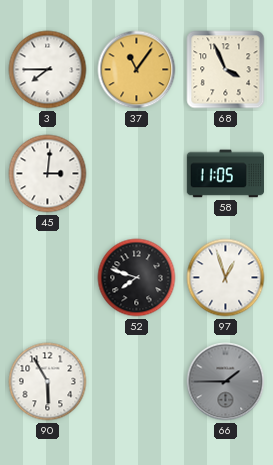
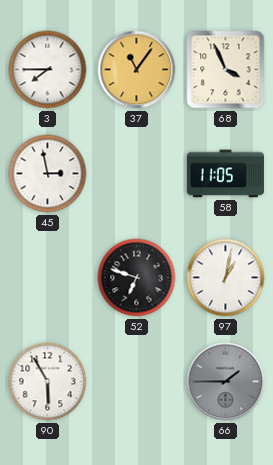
45: 3:01 -> 2:58 (48, 174)
52: 7:48 -> 6:48 (137, 278)
97: 12:57 -> 1:02 (226, 278)
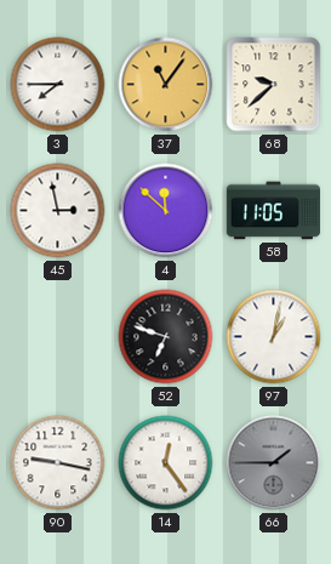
68: 3:56 -> 9:38 (274, 85)
4: none -> 11:52 (166, 211)
90: 5:55 -> 9:17 (58, 463)
14: none -> 12:24 (166, 463)
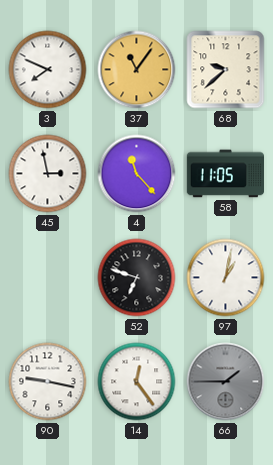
3: 7:45 -> 7:49 (48, 70)
4: 11:52 -> 11:23 (137, 174)
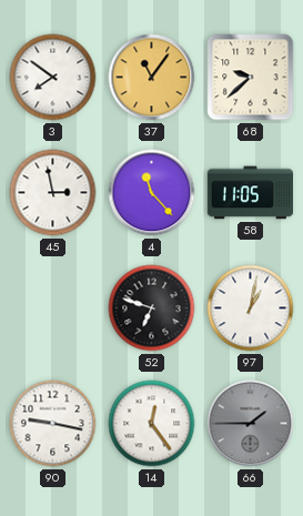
3: 7:49 -> 7:51 (53, 78)
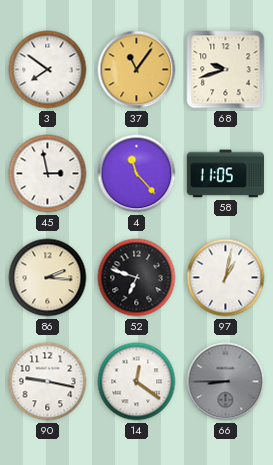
68: 9:38 -> 9:42 (226, 70)
86: none -> 2:16 (48, 278)
14: 12:24 -> 12:21 (137, 382)
66: 1:45 -> 8:45 (226, 382)
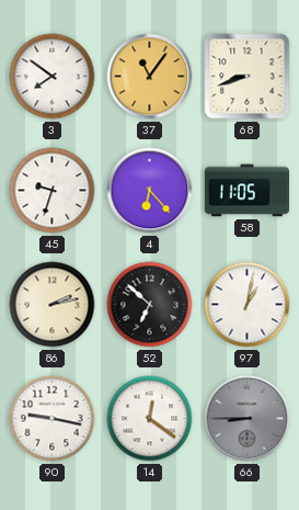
68: 9:42 -> 8:42 (248, 77)
45: 2:58 -> 9:33 (53, 191)
4: 11:23 -> 6:23 (150, 191)
86: 2:16 -> 2:13 (53, 305)
52: 6:48 -> 6:52 (150, 305)
